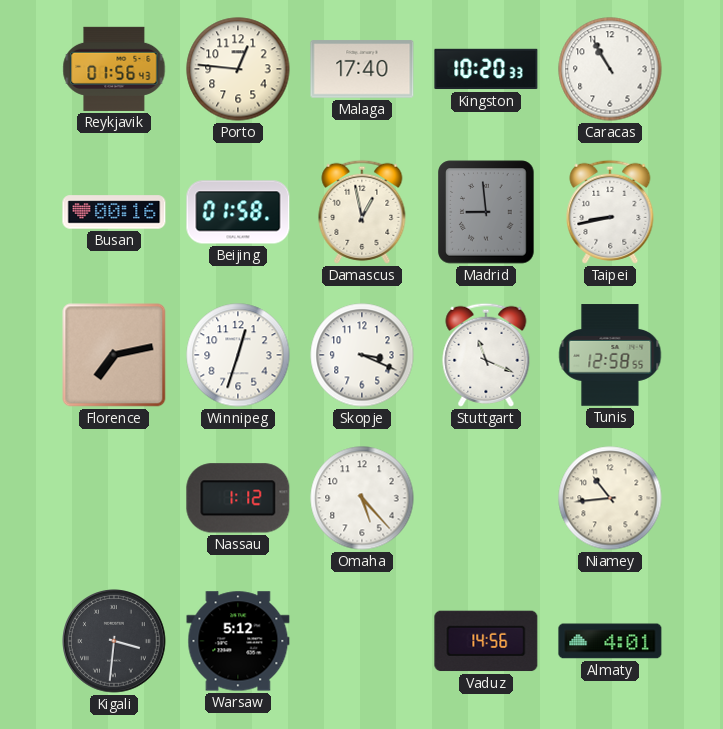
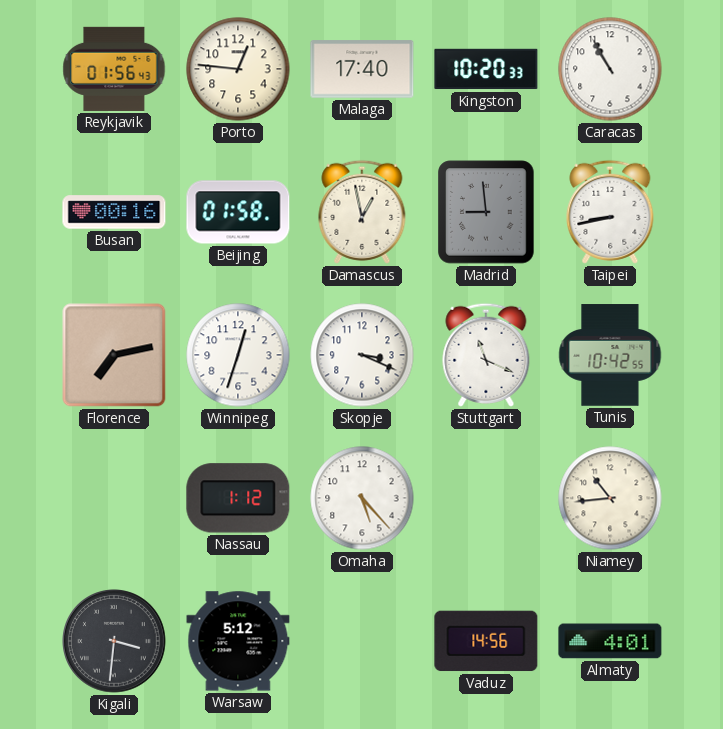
Tunis: 12:58 -> 10:42 (610, 355)
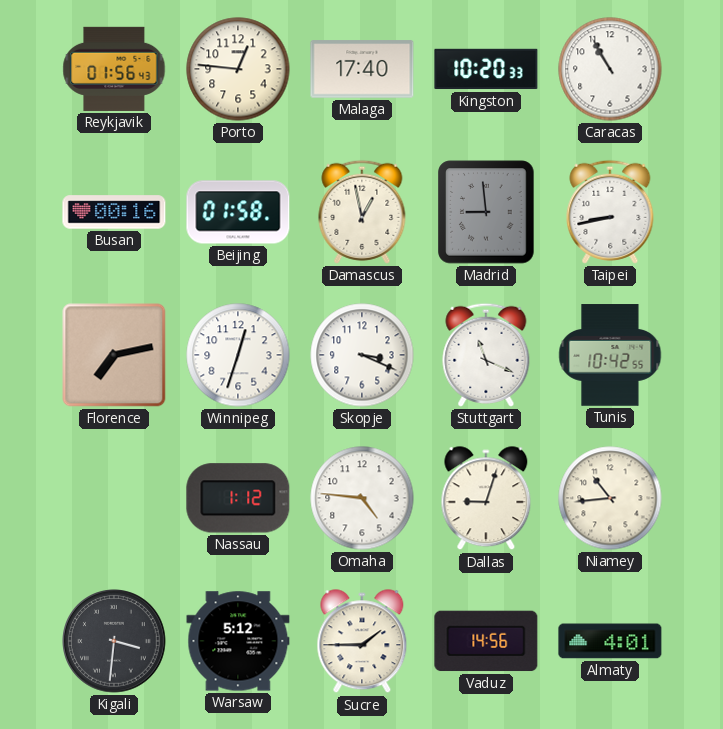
Omaha: 5:23 -> 4:46 (362, 498)
Dallas: none -> 9:03 (486, 499)
Sucre: none -> 1:45 (362, 642)
